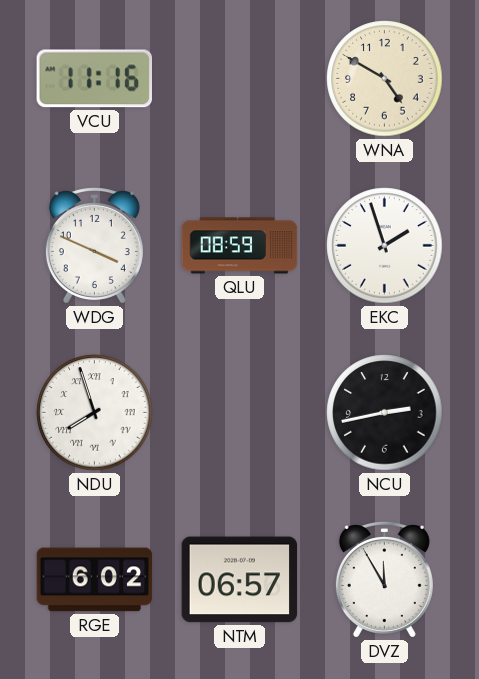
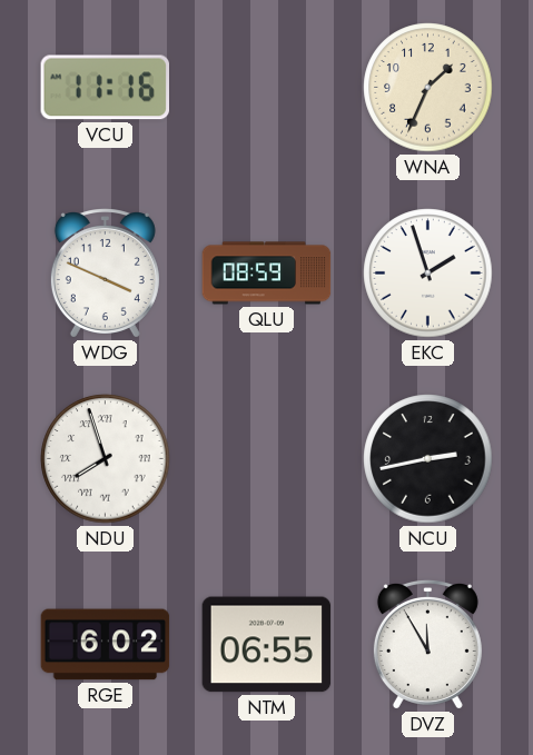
WNA: 4:50 -> 1:34 (428, 88)
NTM: 06:57 -> 06:55 (267, 645)
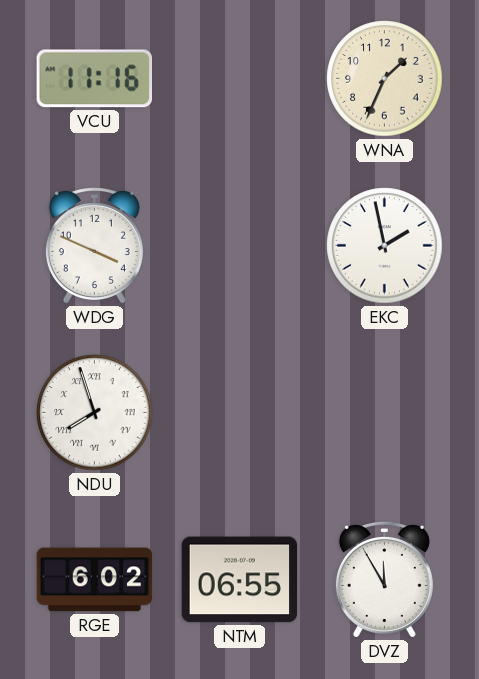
QLU: 08:59 -> none (267, 274)
EKC: 1:57 -> 1:58 (385, 246)
NCU: 2:43 -> none (428, 459)
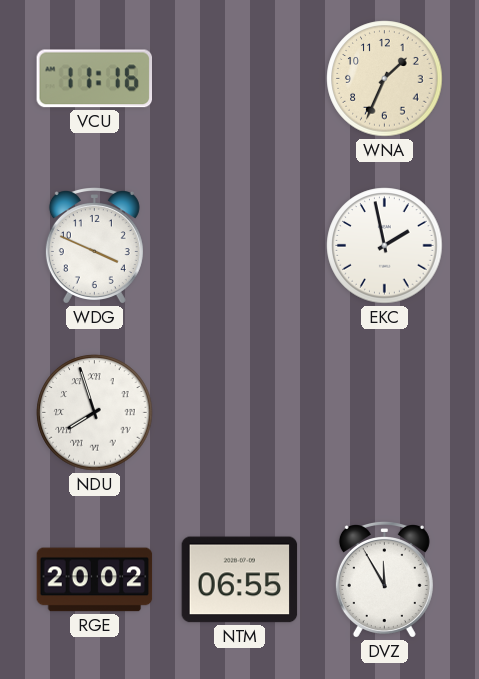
RGE: 6:02 -> 20:02 (95, 580)
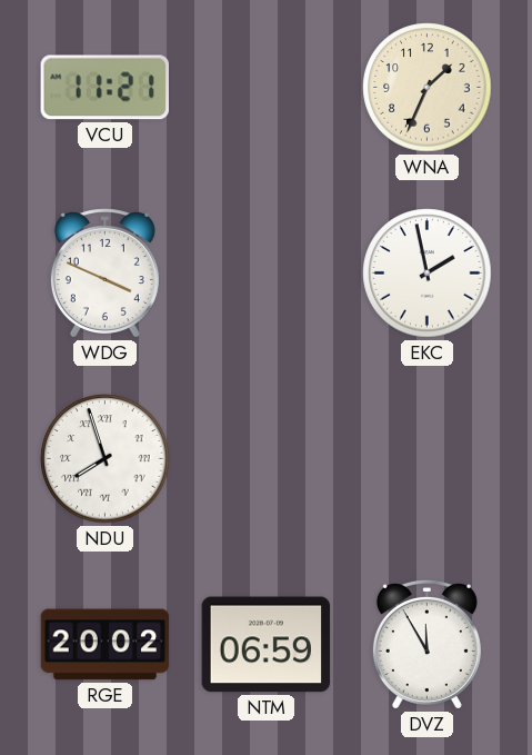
VCU: 11:16 -> 11:21 (104, 88)
NTM: 06:55 -> 06:59 (267, 645)
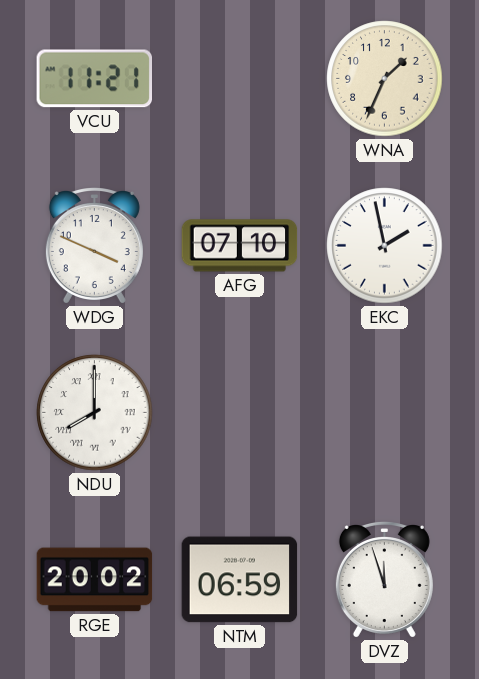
AFG: none -> 07:10 (240, 246)
NDU: 7:57 -> 8:00 (95, 413)
DVZ: 11:55 -> 11:57 (384, 580)
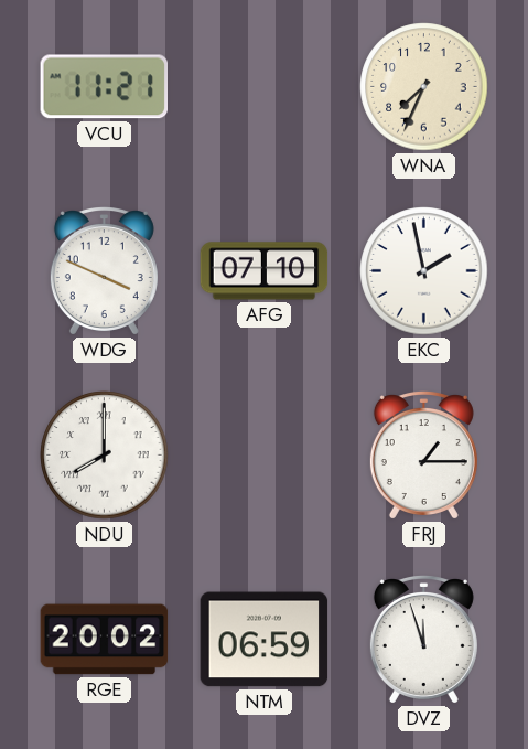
WNA: 1:34 -> 7:34 (424, 87)
FRJ: none -> 1:15 (423, 456)
